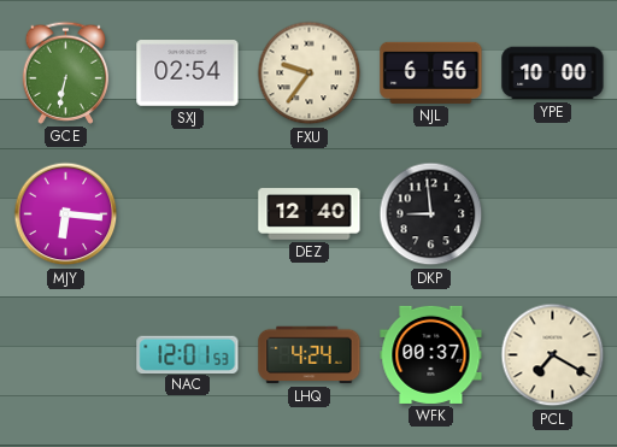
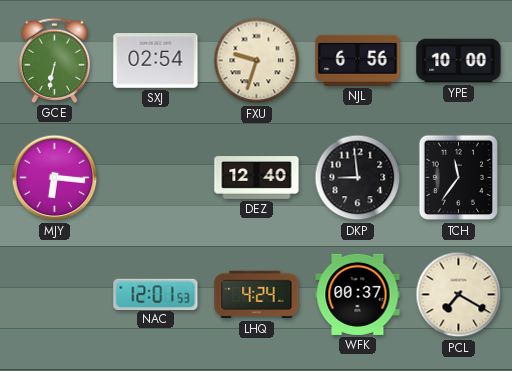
FXU: 9:36 -> 9:33 (257, 61)
TCH: none -> 11:36 (458, 178)
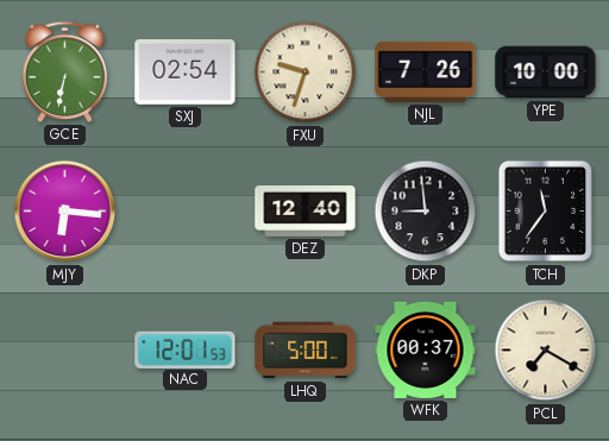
NJL: 6:56 -> 7:26 (426, 71)
LHQ: 4:24 -> 5:00 (306, 351)
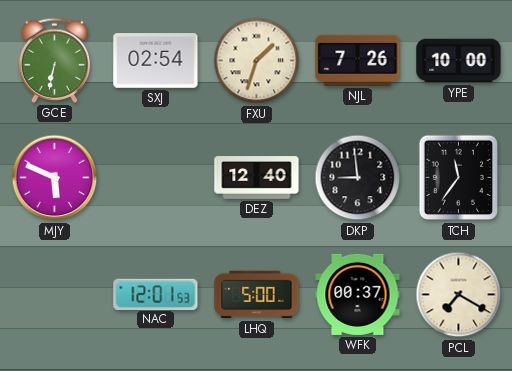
FXU: 9:33 -> 1:33 (257, 61)
MJY: 6:16 -> 5:49 (55, 178)
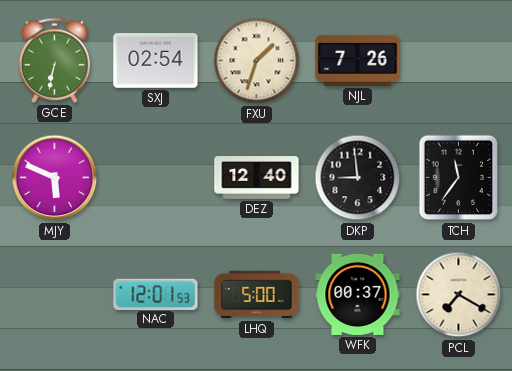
YPE: 10:00 -> none (459, 61)
